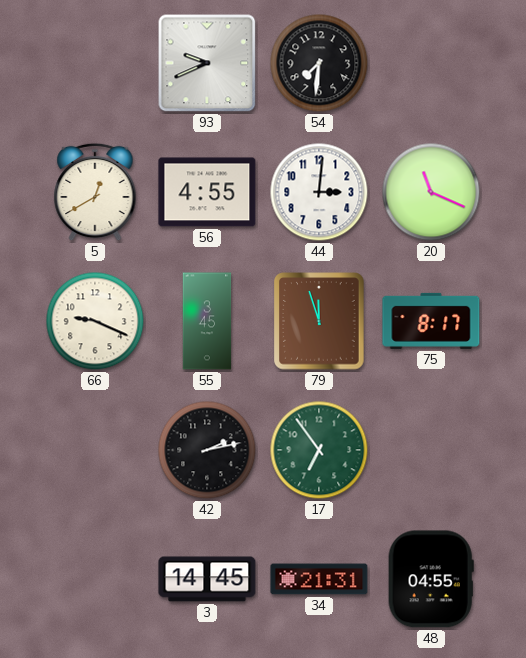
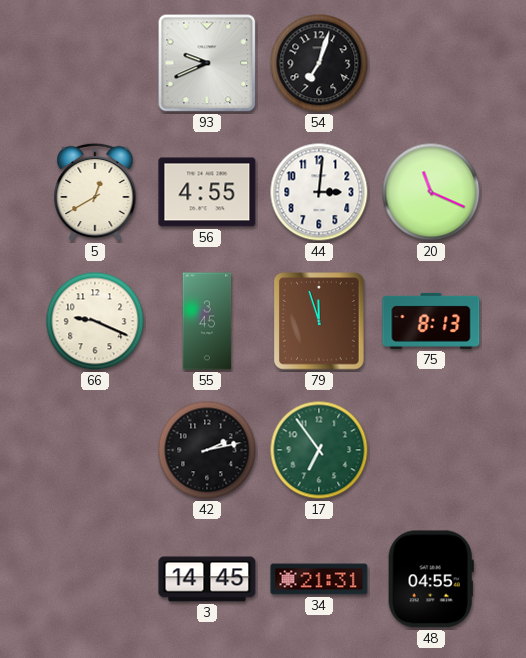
54: 7:31 -> 7:03 (319, 63)
75: 8:17 -> 8:13 (431, 321)
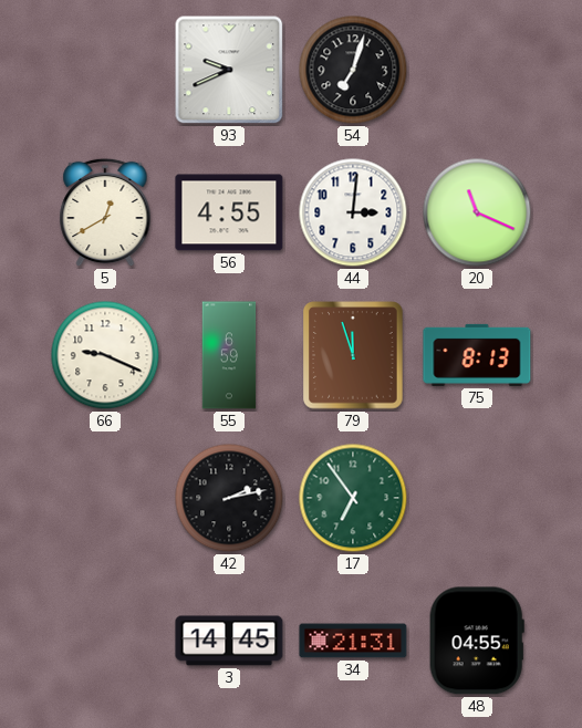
55: 3:45 -> 6:59 (229, 355)
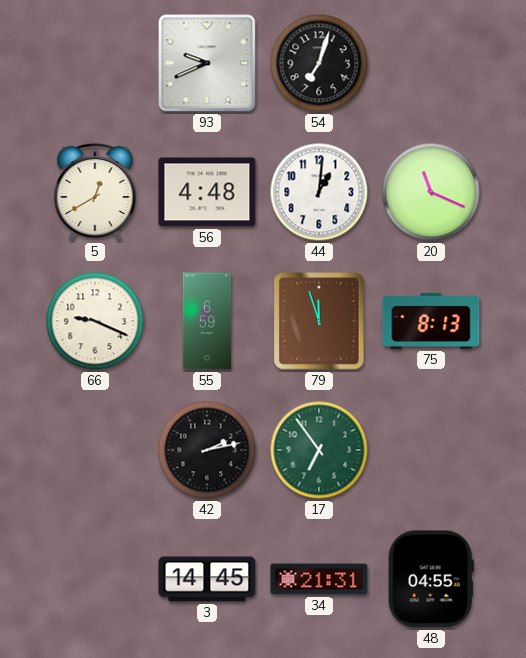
56: 4:55 -> 4:48 (207, 192)
44: 3:01 -> 1:01 (319, 192)
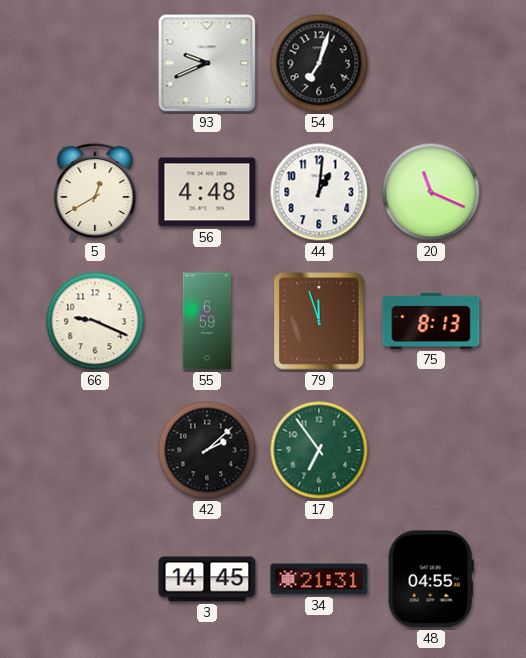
42: 2:13 -> 2:08 (207, 450)
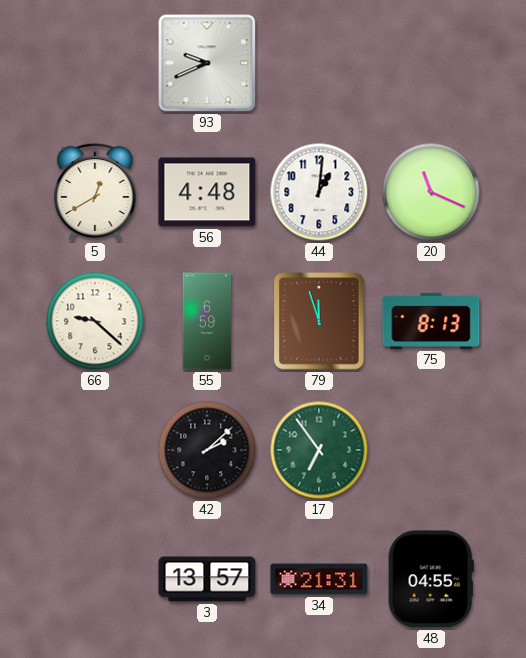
54: 7:03 -> none (319, 63)
66: 9:19 -> 9:22 (95, 321)
3: 14:45 -> 13:57 (207, 579)
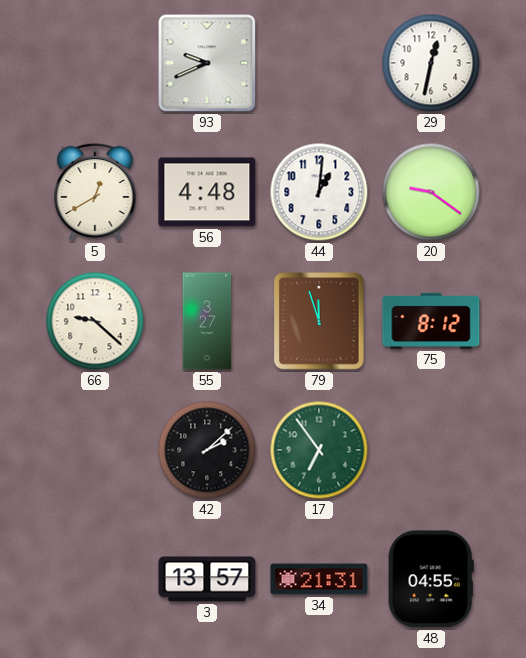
29: none -> 12:32 (431, 63)
20: 11:19 -> 9:21 (431, 192)
55: 6:59 -> 3:27 (207, 321)
75: 8:13 -> 8:12 (431, 321)
